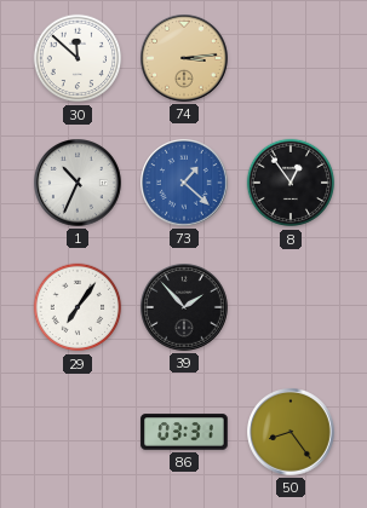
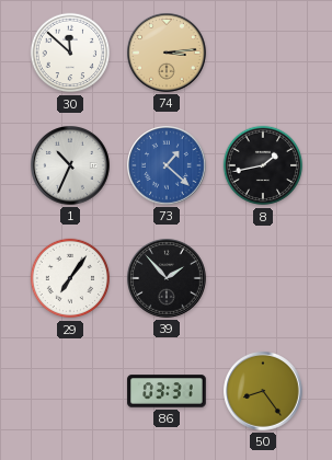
8: 12:54 -> 1:43 (263, 165)
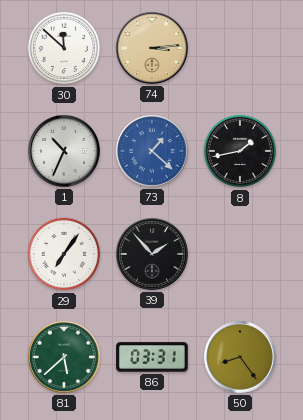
81: none -> 5:38 (65, 358)
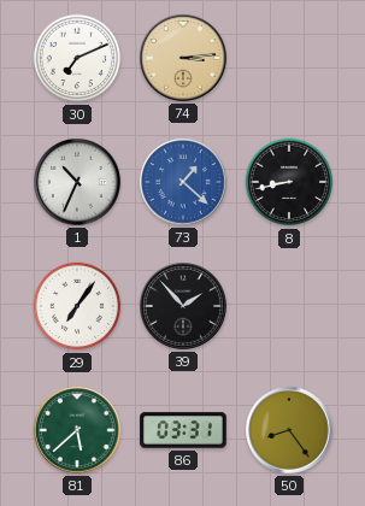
30: 11:52 -> 7:11 (77, 58)
8: 1:43 -> 8:43 (289, 182)
